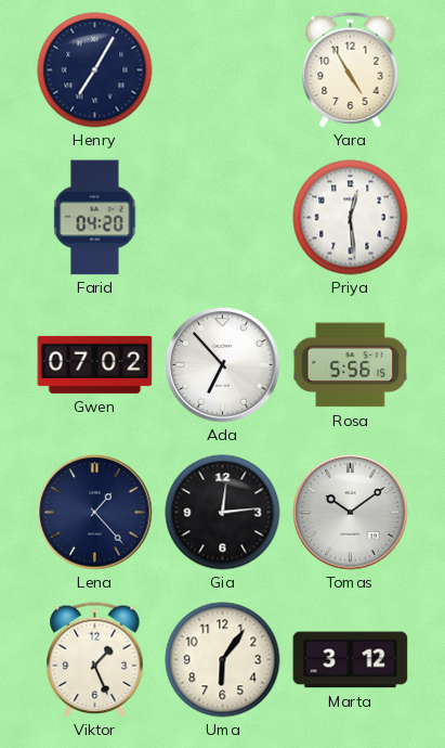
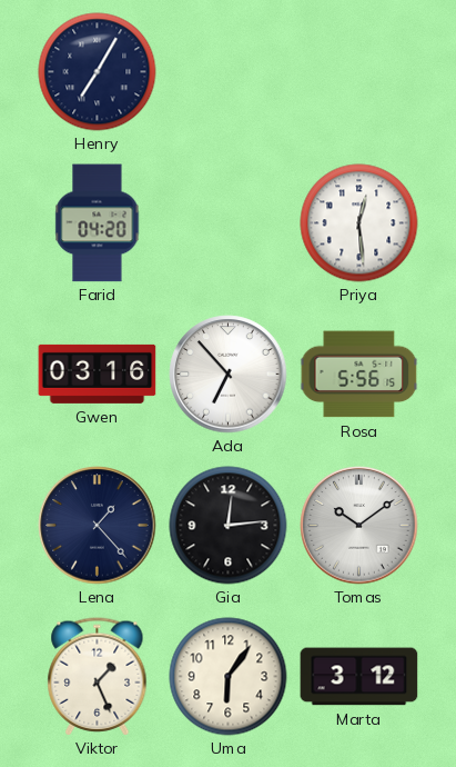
Yara: 4:55 -> none (351, 70)
Gwen: 07:02 -> 03:16 (98, 373)
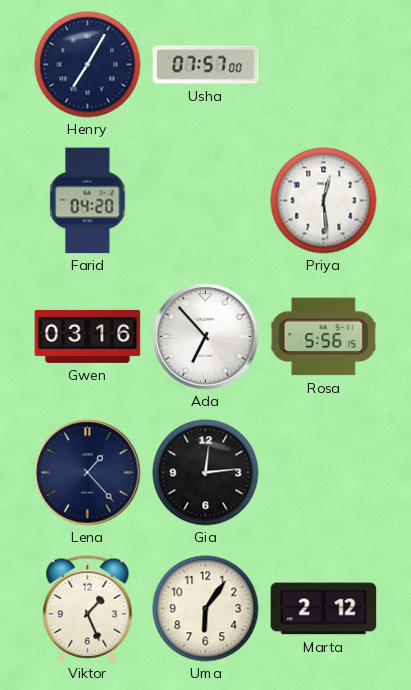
Usha: none -> 07:57 (206, 65)
Tomas: 10:09 -> none (359, 526)
Marta: 3:12 -> 2:12 (324, 609)
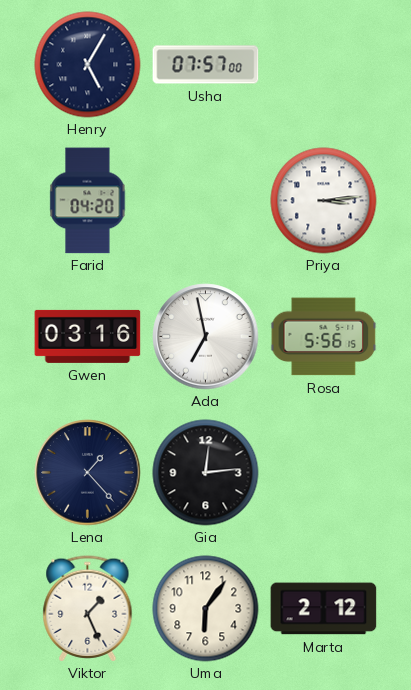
Henry: 7:05 -> 5:05 (88, 65)
Priya: 12:29 -> 3:14 (324, 201)
Ada: 6:53 -> 6:58 (206, 337)
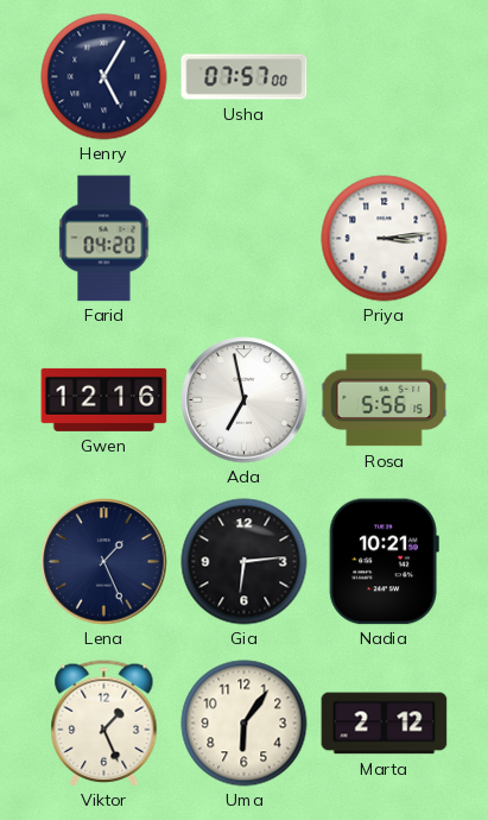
Gwen: 03:16 -> 12:16 (104, 399)
Lena: 1:23 -> 1:26 (104, 562)
Gia: 12:14 -> 6:14 (245, 562)
Nadia: none -> 10:21 (384, 562)
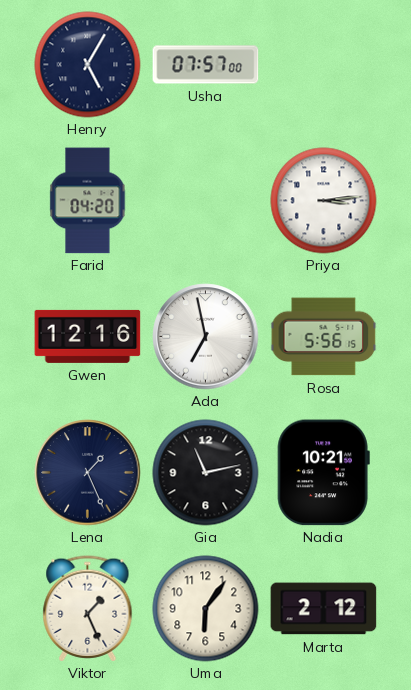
Gia: 6:14 -> 11:13 (206, 473)
